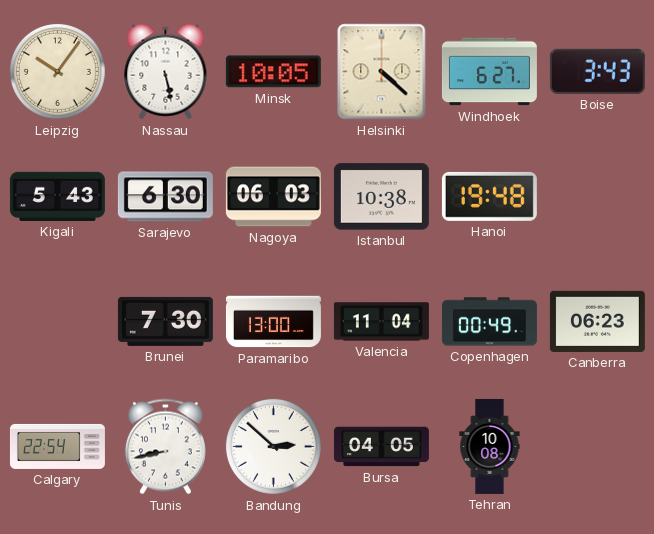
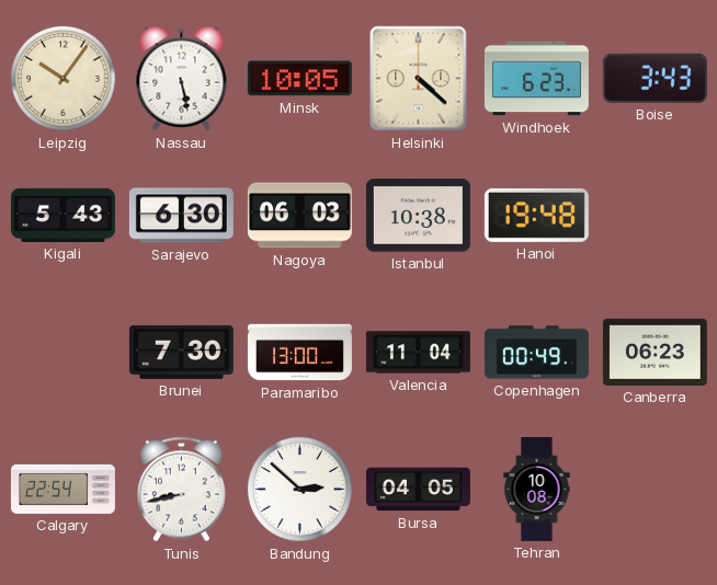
Windhoek: 6:27 -> 6:23 (536, 79)
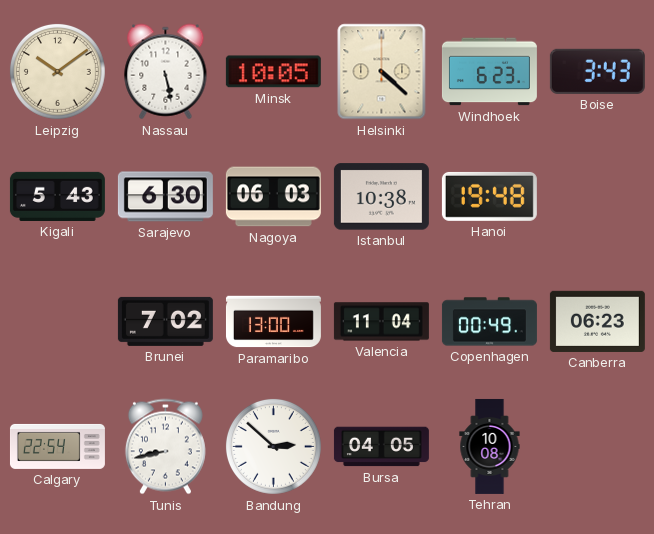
Leipzig: 10:06 -> 10:09 (57, 71)
Brunei: 7:30 -> 7:02 (165, 321)
